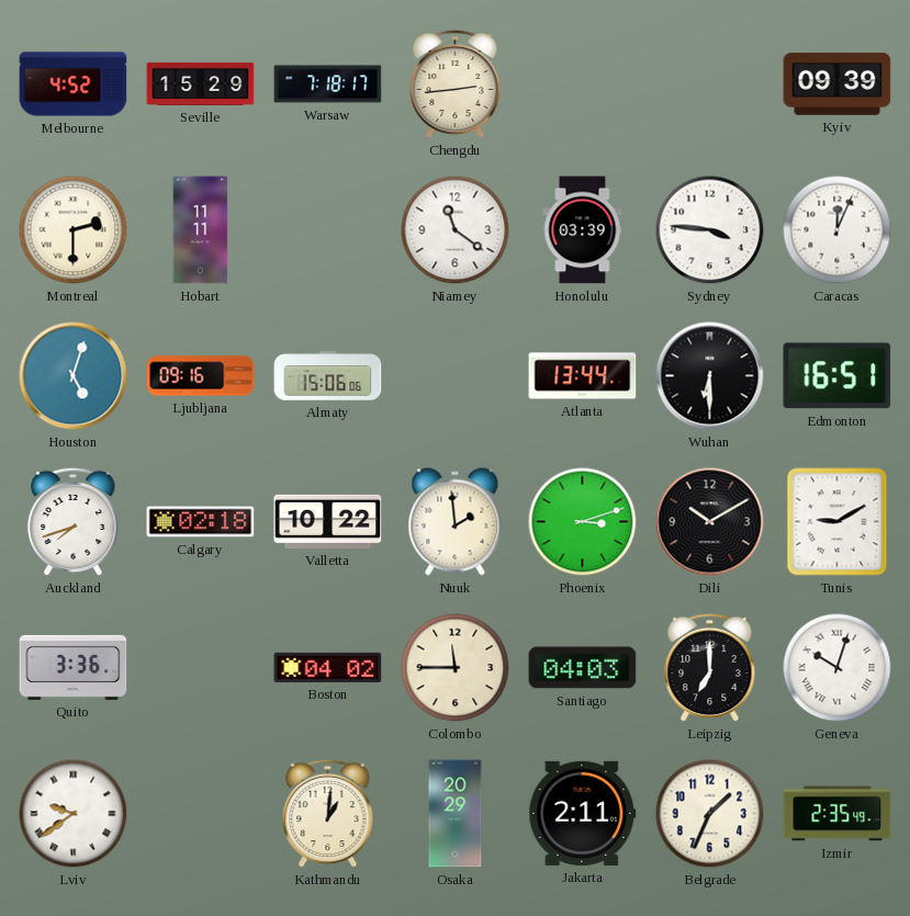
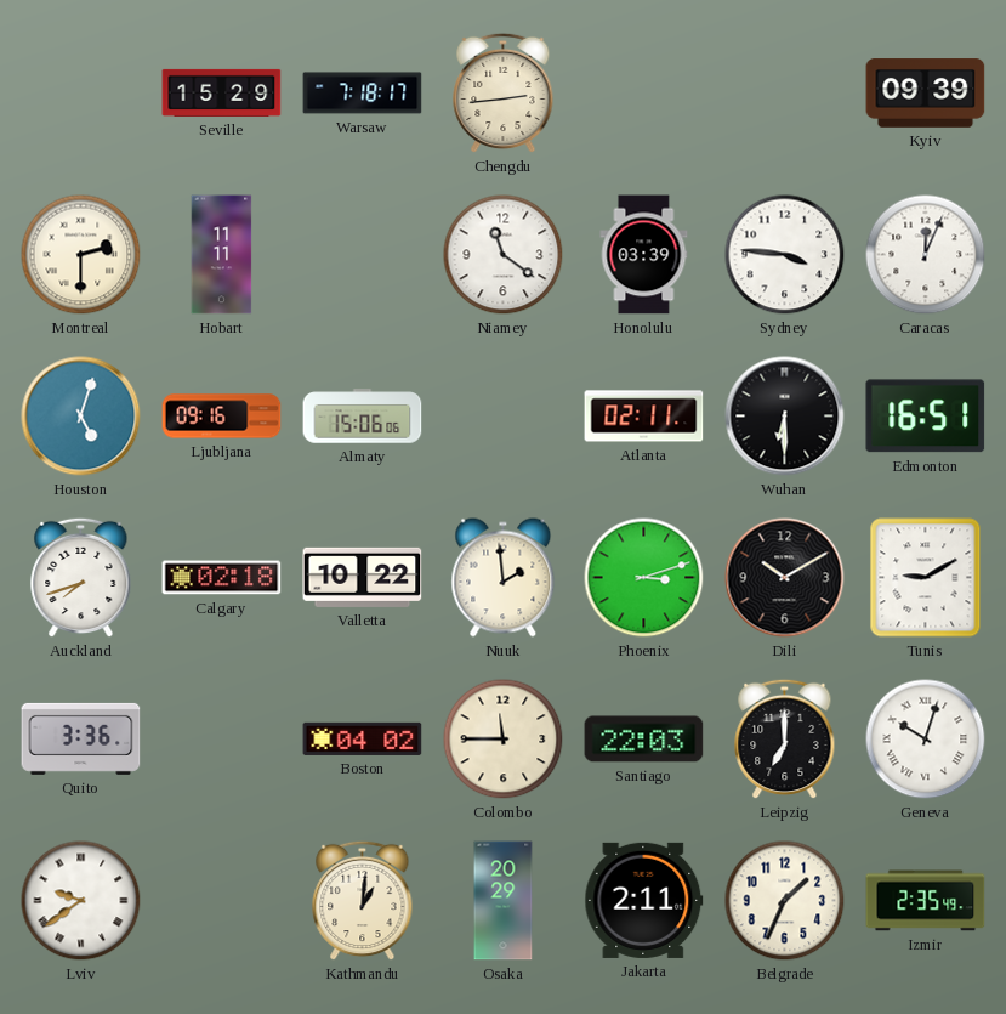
Melbourne: 4:52 -> none (74, 84)
Atlanta: 13:44 -> 02:11 (644, 417)
Santiago: 04:03 -> 22:03 (644, 740)
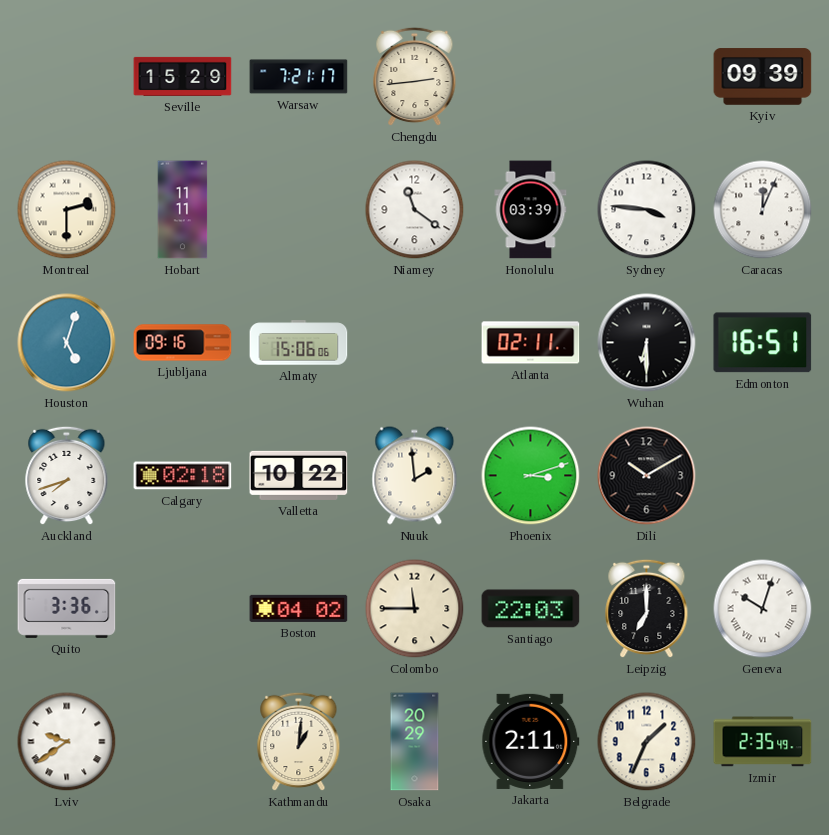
Warsaw: 7:18 -> 7:21 (299, 77)
Tunis: 9:10 -> none (926, 578)
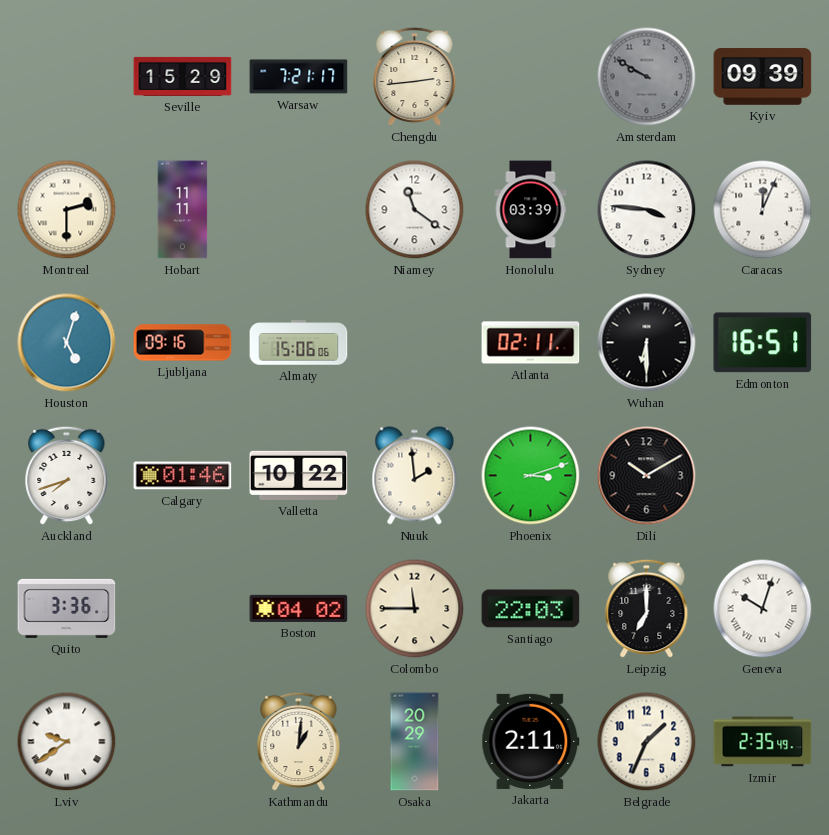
Amsterdam: none -> 9:50 (647, 77)
Calgary: 02:18 -> 01:46 (183, 476)
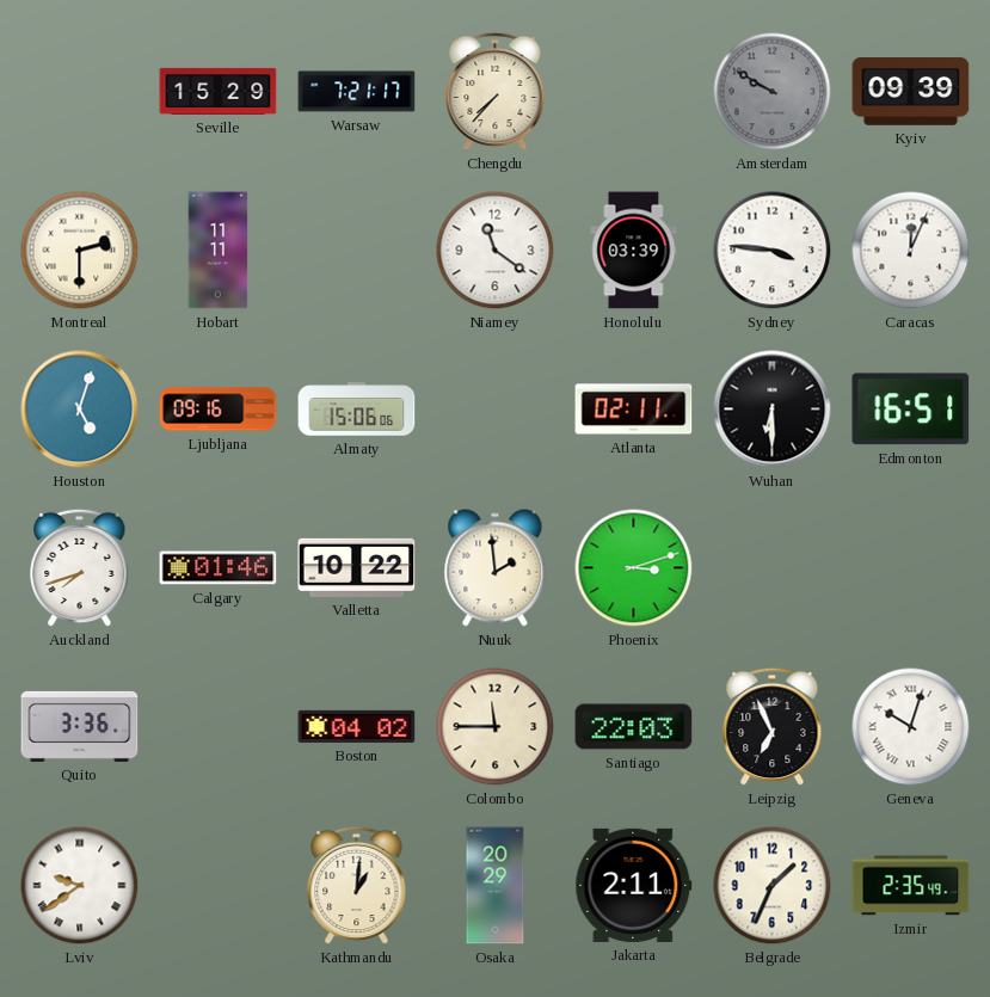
Chengdu: 2:44 -> 7:37 (496, 92)
Dili: 10:10 -> none (647, 476)
Leipzig: 7:00 -> 6:56 (773, 727)
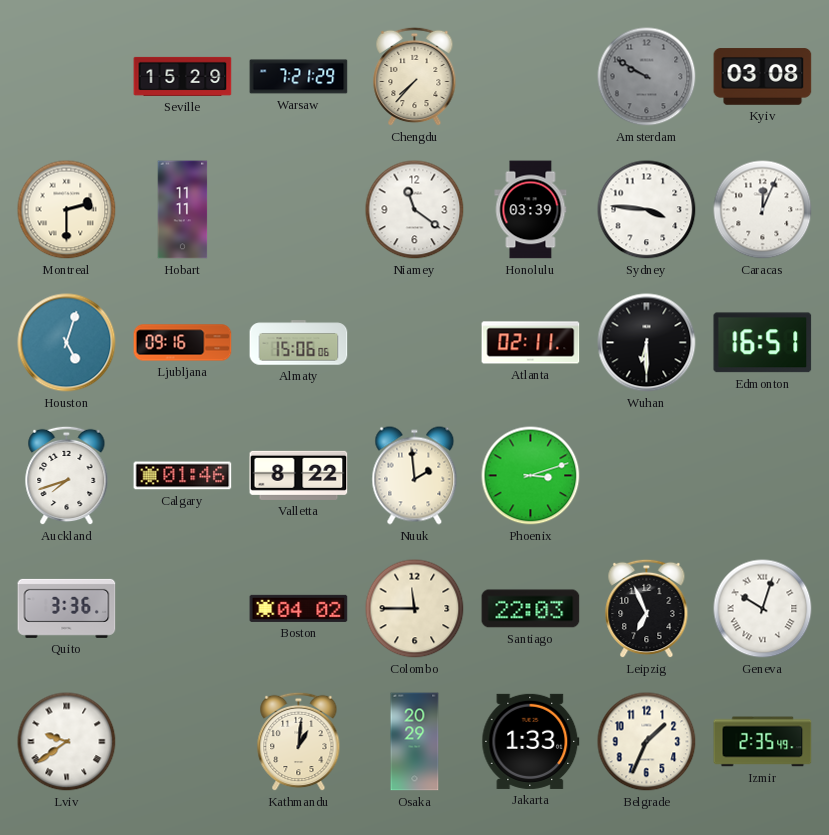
Warsaw: 7:21:17 -> 7:21:29 (299, 77)
Kyiv: 09:39 -> 03:08 (763, 77)
Valletta: 10:22 -> 8:22 (299, 475)
Jakarta: 2:11 -> 1:33 (531, 741)
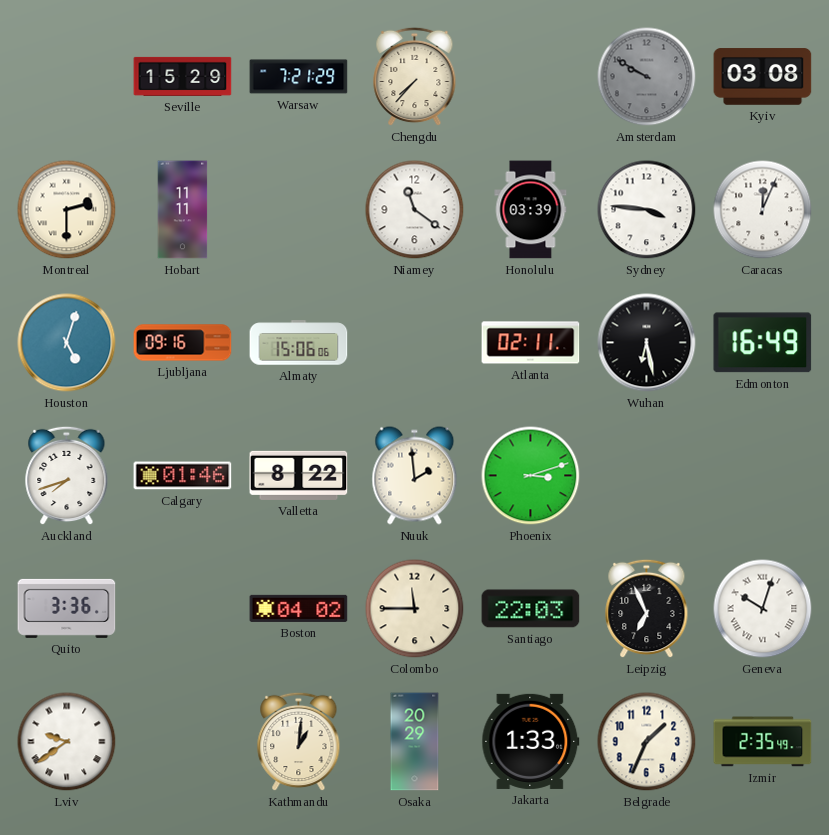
Wuhan: 6:30 -> 6:28 (647, 343)
Edmonton: 16:51 -> 16:49 (763, 343)
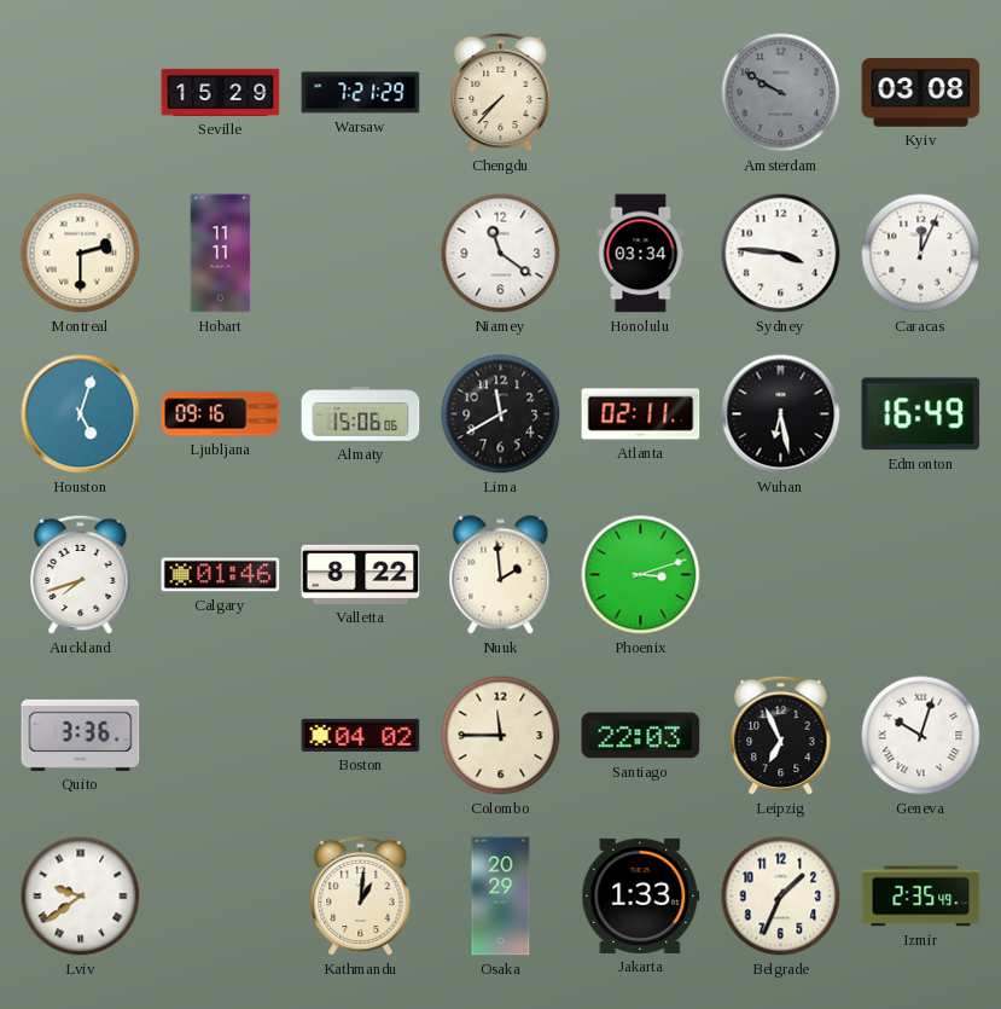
Honolulu: 03:39 -> 03:34 (641, 254)
Lima: none -> 11:40 (501, 414)
